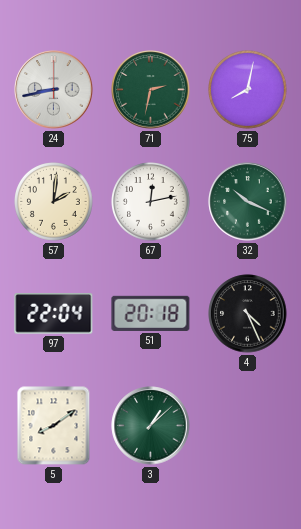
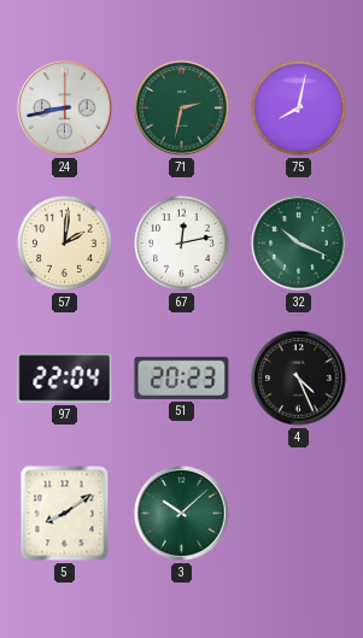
51: 20:18 -> 20:23 (182, 377)
3: 1:08 -> 10:08 (182, 514)
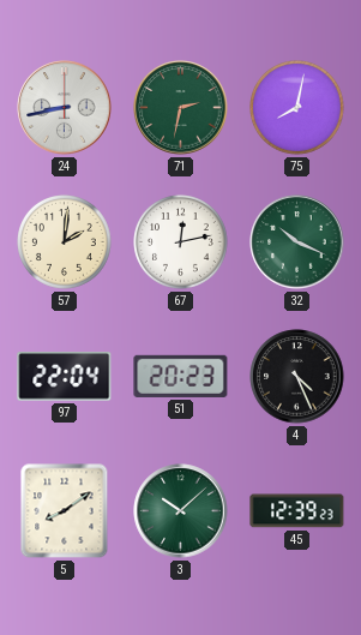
45: none -> 12:39 (297, 511)
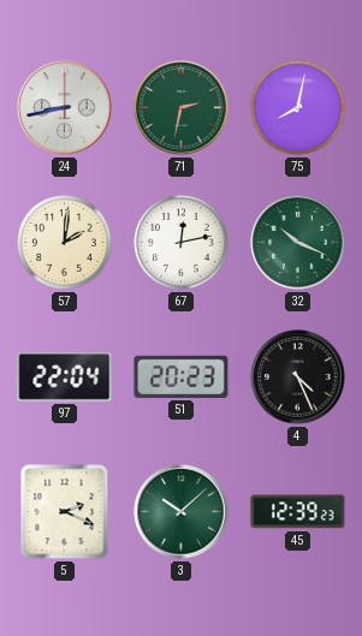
5: 8:09 -> 2:19 (65, 512)
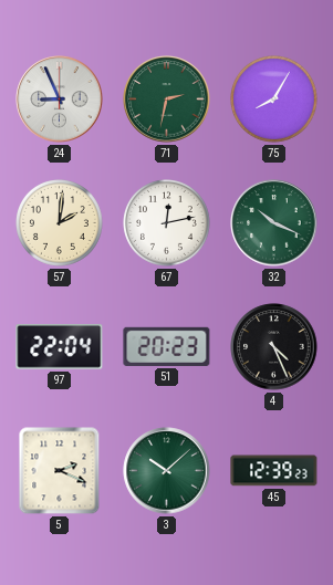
24: 8:43 -> 8:56 (60, 100)
75: 8:02 -> 8:05 (274, 100)
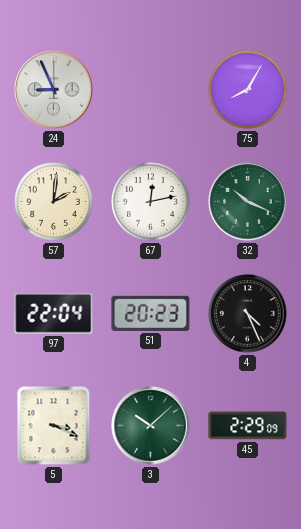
71: 2:32 -> none (167, 100)
5: 2:19 -> 3:19 (54, 426)
45: 12:39 -> 2:29 (248, 426)
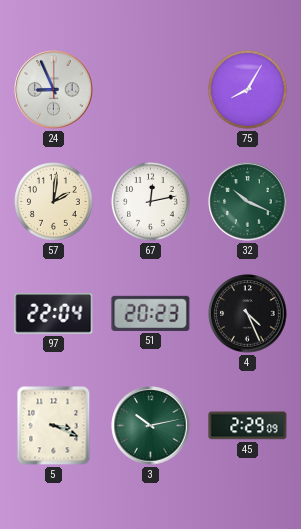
3: 10:08 -> 10:13 (151, 426)
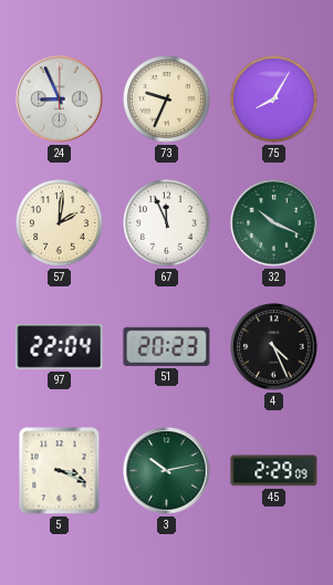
73: none -> 9:34 (167, 100)
67: 12:13 -> 11:56 (167, 223)
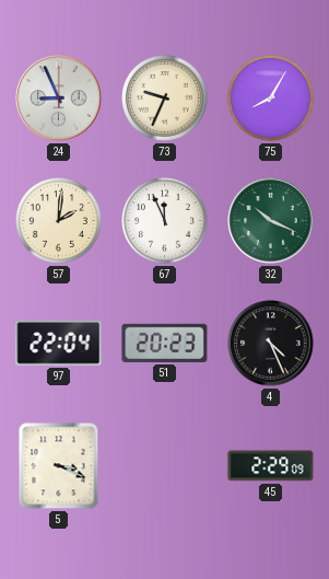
3: 10:13 -> none (167, 471)
